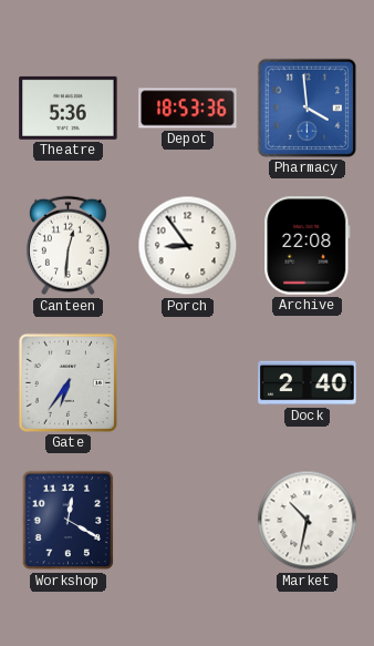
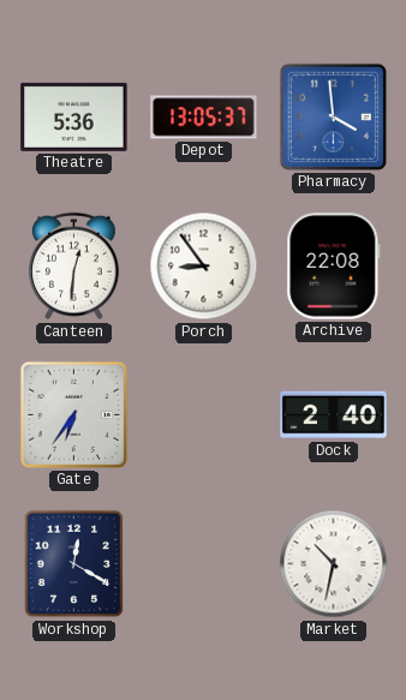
Depot: 18:53 -> 13:05 (204, 118)
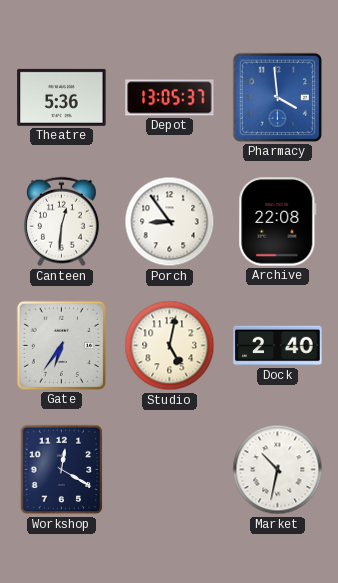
Studio: none -> 5:02 (170, 346)
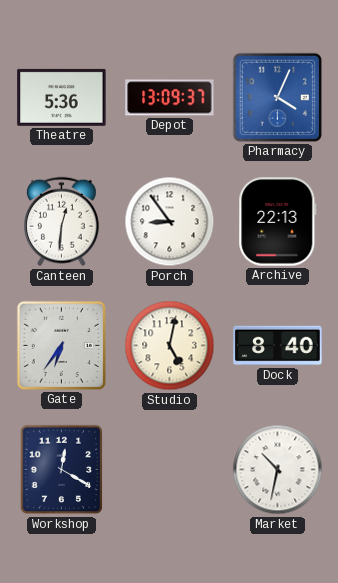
Depot: 13:05 -> 13:09 (170, 98)
Pharmacy: 3:59 -> 4:04 (277, 97)
Archive: 22:08 -> 22:13 (278, 222)
Dock: 2:40 -> 8:40 (278, 346)
